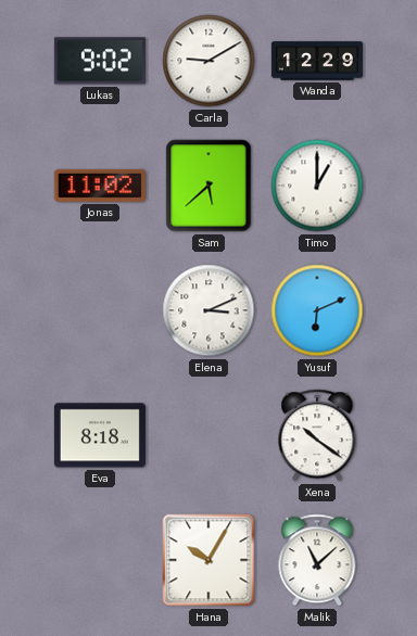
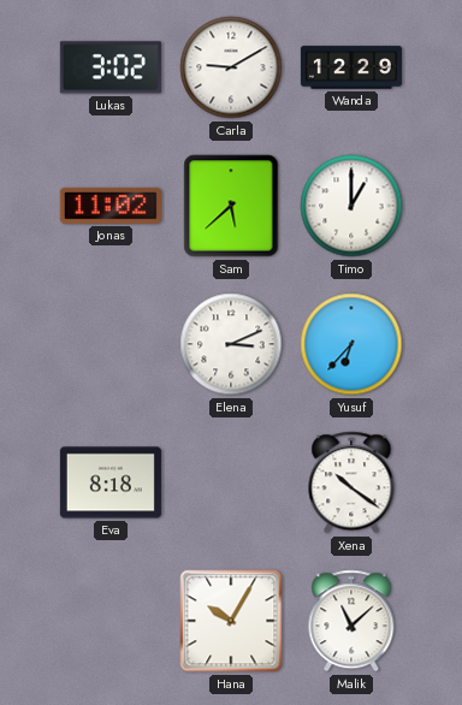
Lukas: 9:02 -> 3:02 (111, 67)
Yusuf: 6:11 -> 6:37 (351, 344)
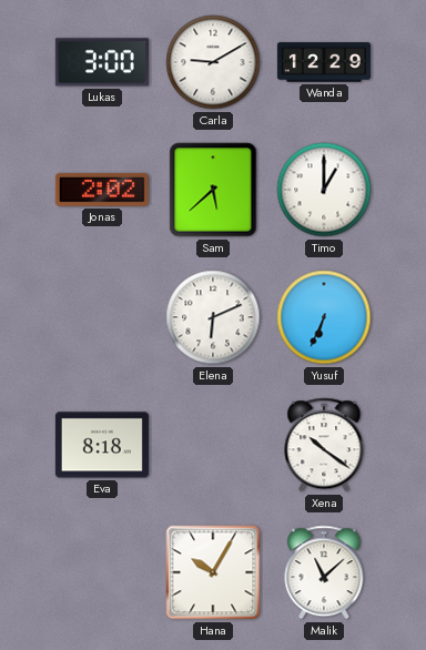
Lukas: 3:02 -> 3:00 (102, 62)
Jonas: 11:02 -> 2:02 (102, 190)
Elena: 3:11 -> 6:11 (213, 317)
Yusuf: 6:37 -> 6:34 (324, 317)
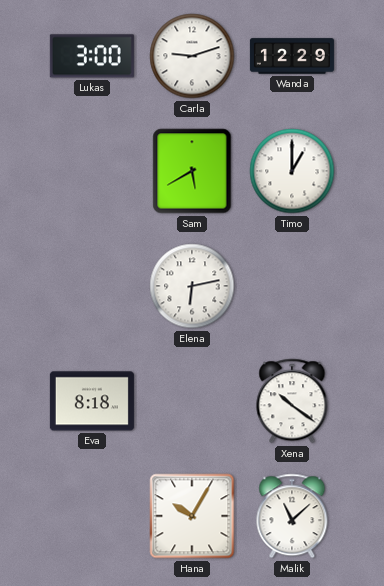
Carla: 9:10 -> 9:12 (192, 56)
Jonas: 2:02 -> none (102, 190)
Sam: 5:38 -> 5:40 (192, 171)
Elena: 6:11 -> 6:13 (192, 286)
Yusuf: 6:34 -> none (324, 317)
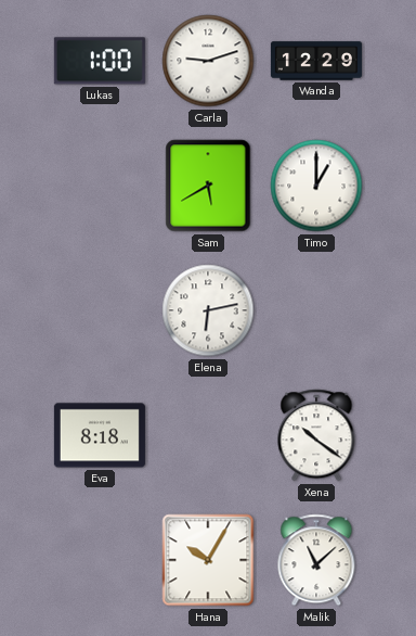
Lukas: 3:00 -> 1:00 (100, 61)
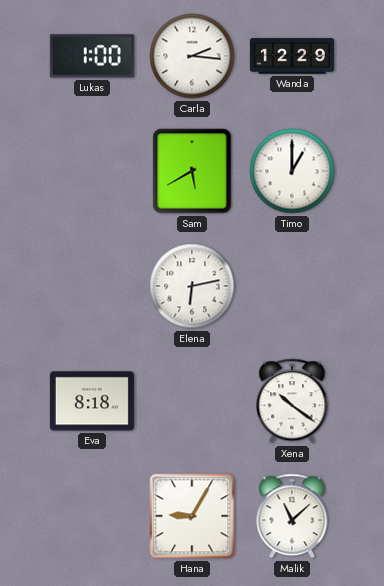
Carla: 9:12 -> 2:16 (192, 56)
Hana: 10:05 -> 9:05 (192, 516)
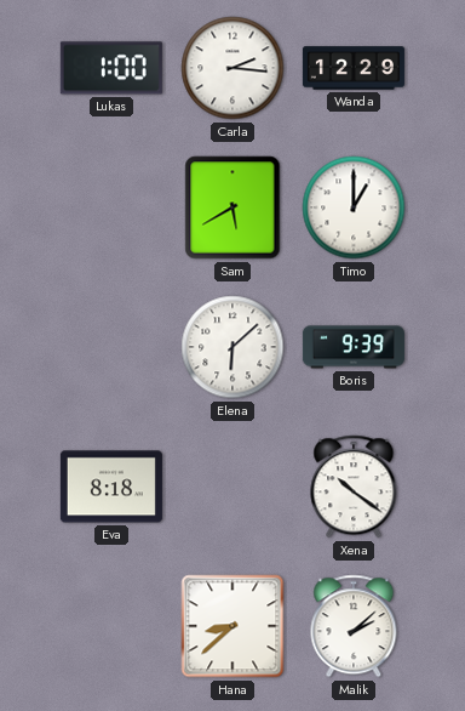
Elena: 6:13 -> 6:08 (232, 347)
Boris: none -> 9:39 (354, 347)
Hana: 9:05 -> 8:38 (232, 626)
Malik: 11:08 -> 2:08 (354, 626)
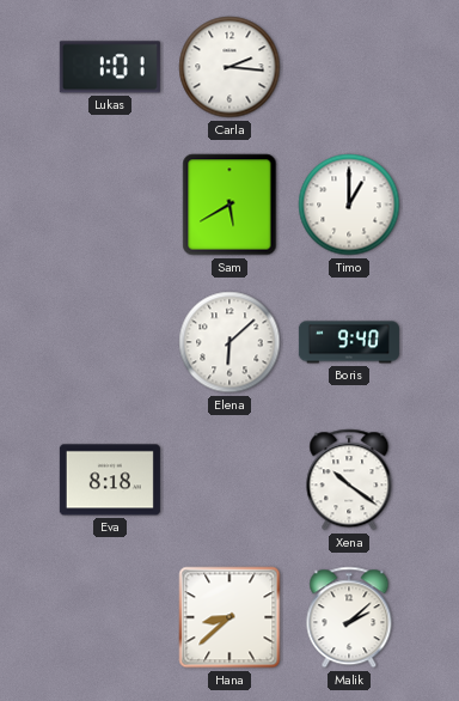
Lukas: 1:00 -> 1:01 (110, 67)
Wanda: 12:29 -> none (354, 68)
Boris: 9:39 -> 9:40 (349, 342)
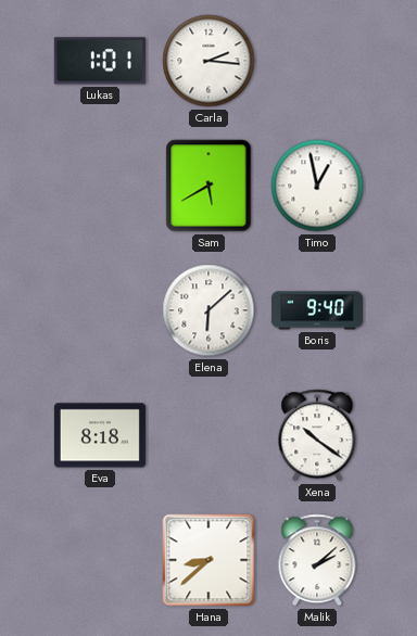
Timo: 1:00 -> 12:58 (317, 186)
